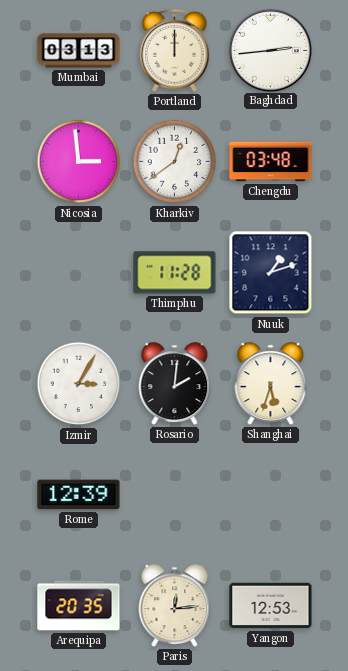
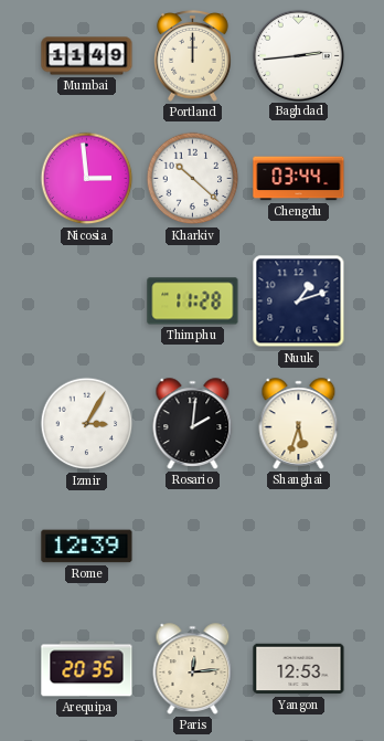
Mumbai: 03:13 -> 11:49 (87, 56)
Kharkiv: 12:39 -> 10:22 (193, 179)
Chengdu: 03:48 -> 03:44 (299, 179)
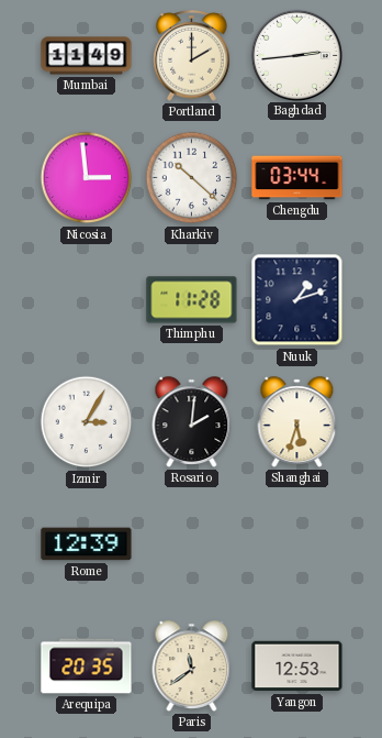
Portland: 12:00 -> 2:00 (192, 55)
Paris: 12:14 -> 11:39 (192, 667)
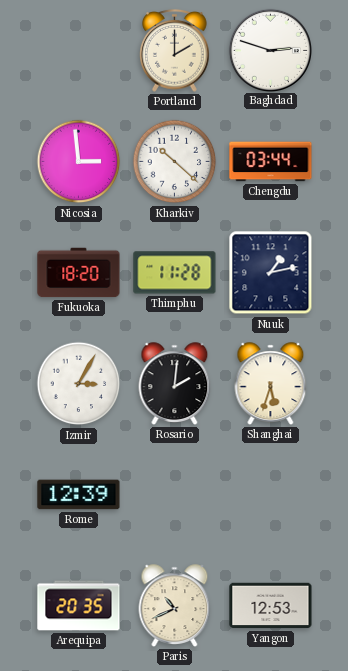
Mumbai: 11:49 -> none (87, 56)
Baghdad: 2:44 -> 2:48 (270, 50)
Fukuoka: none -> 18:20 (79, 273)
Nuuk: 1:12 -> 1:13 (271, 273)
Paris: 11:39 -> 10:41 (175, 606)
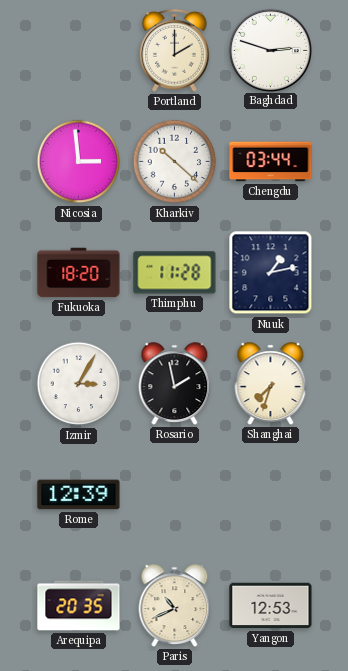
Rosario: 2:01 -> 1:58 (175, 384)
Shanghai: 5:33 -> 7:33 (271, 384)
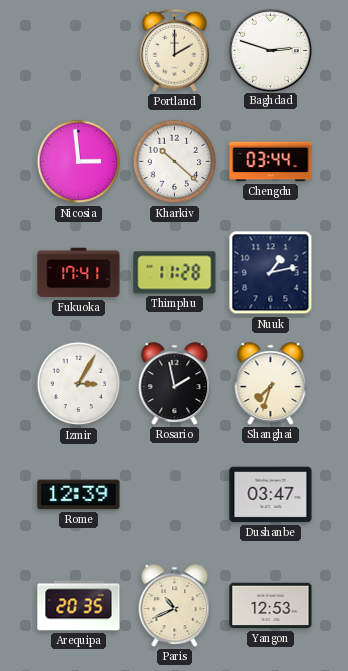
Fukuoka: 18:20 -> 17:41 (79, 273)
Dushanbe: none -> 03:47 (271, 495)
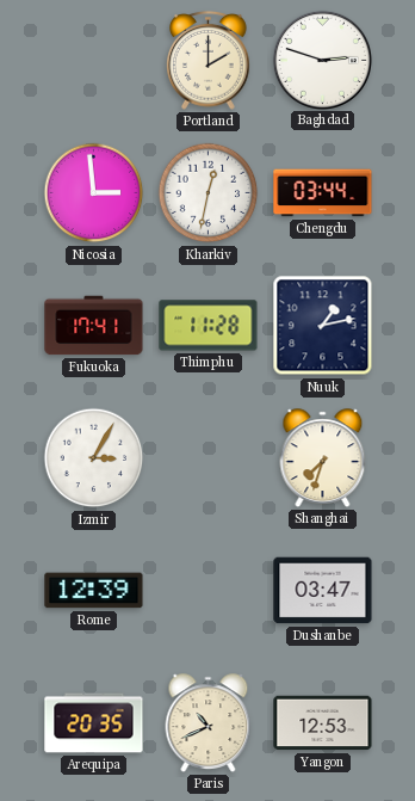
Kharkiv: 10:22 -> 12:32 (209, 193)
Rosario: 1:58 -> none (175, 384)
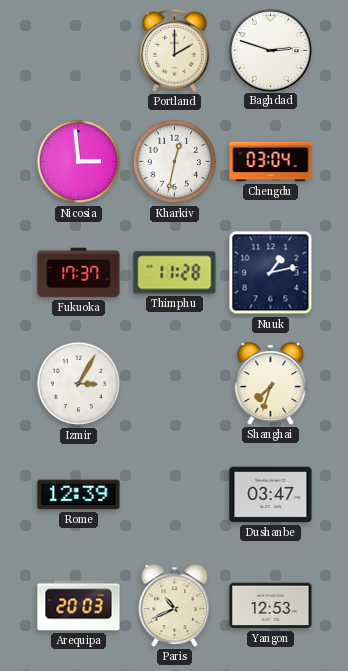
Chengdu: 03:44 -> 03:04 (271, 162)
Fukuoka: 17:41 -> 17:37 (79, 273)
Arequipa: 20:35 -> 20:03 (79, 606)
